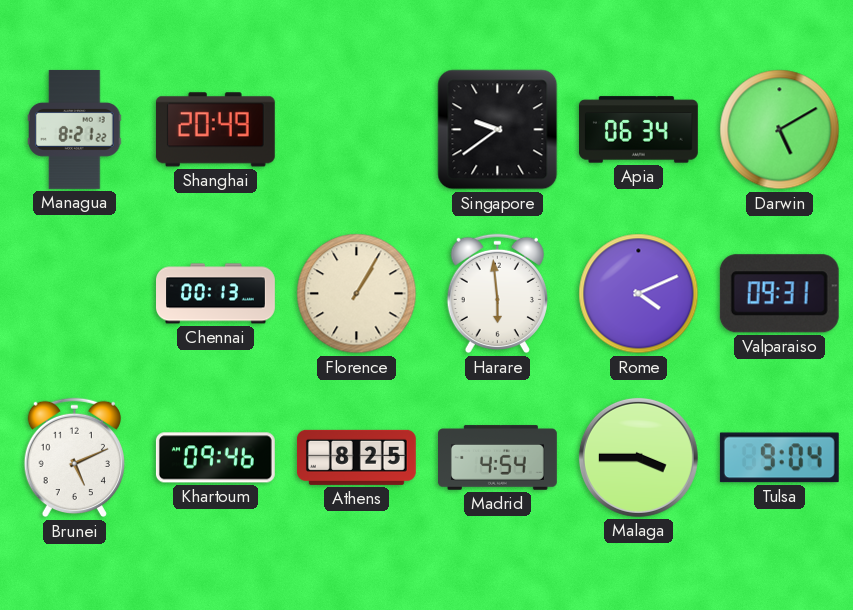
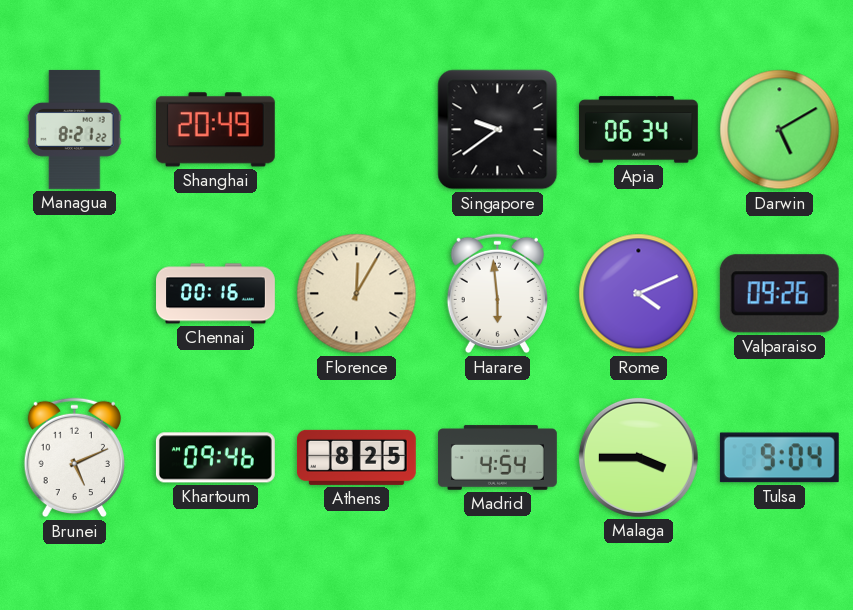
Chennai: 00:13 -> 00:16 (216, 294)
Florence: 1:05 -> 12:05 (357, 294)
Valparaiso: 09:31 -> 09:26 (779, 294)
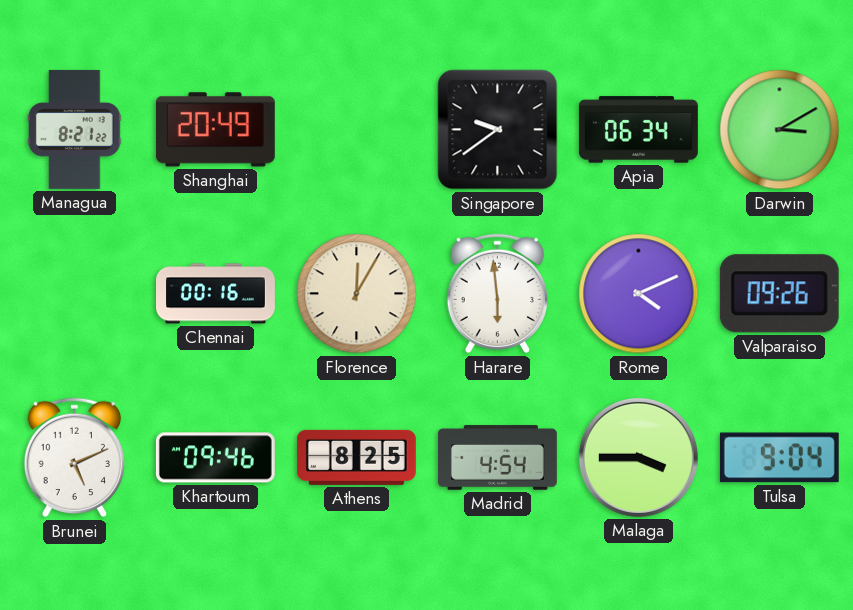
Darwin: 5:10 -> 3:10 (780, 130)
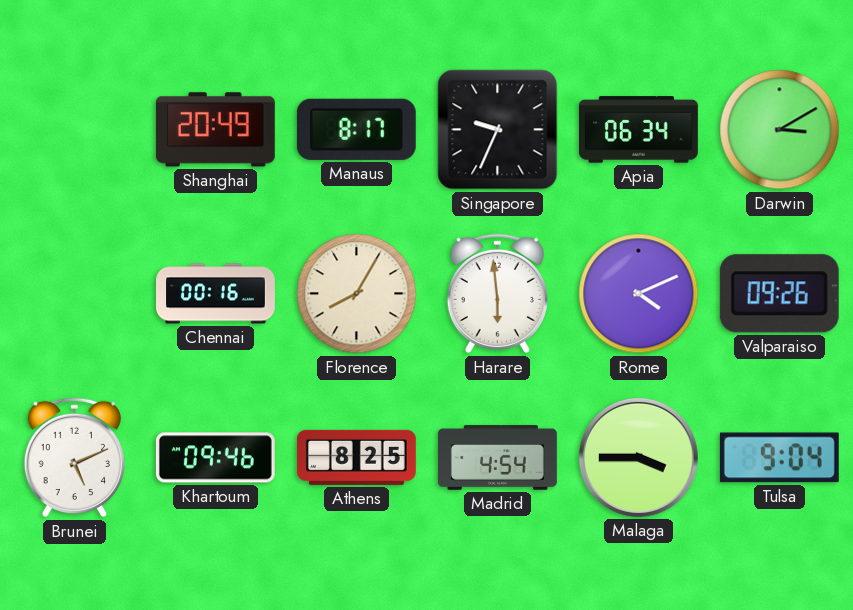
Managua: 8:21 -> none (75, 129)
Manaus: none -> 8:17 (356, 129)
Singapore: 9:39 -> 9:34 (498, 130)
Florence: 12:05 -> 8:05 (357, 294)
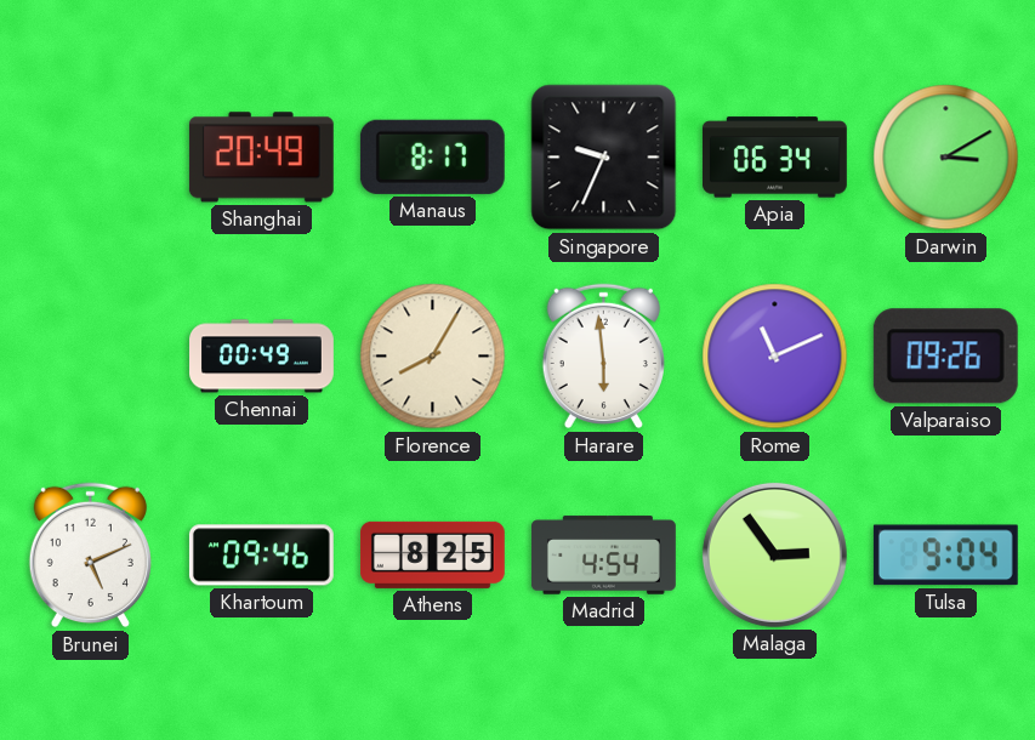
Chennai: 00:16 -> 00:49 (262, 357)
Rome: 4:11 -> 11:11 (775, 357)
Malaga: 3:45 -> 2:54 (774, 554)
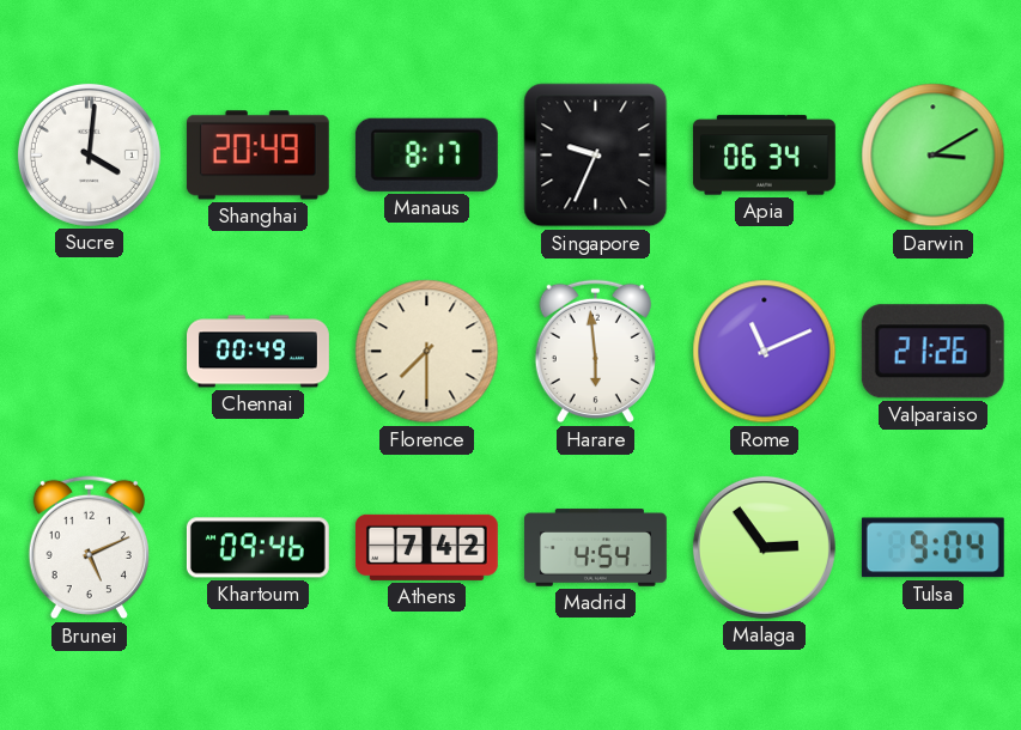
Sucre: none -> 4:01 (89, 154)
Florence: 8:05 -> 7:30 (427, 352)
Valparaiso: 09:26 -> 21:26 (932, 352)
Athens: 8:25 -> 7:42 (426, 547)
